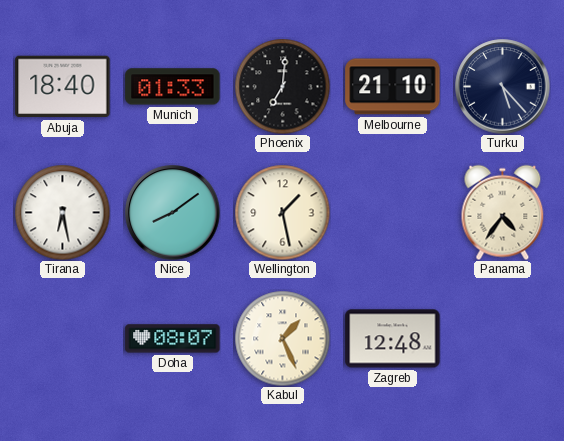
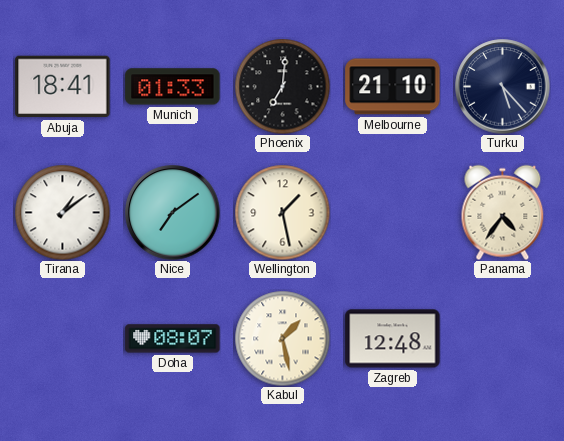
Abuja: 18:40 -> 18:41 (63, 87)
Tirana: 6:28 -> 1:09 (62, 212)
Nice: 8:09 -> 7:09 (173, 213)
Kabul: 1:26 -> 1:28 (282, 338)
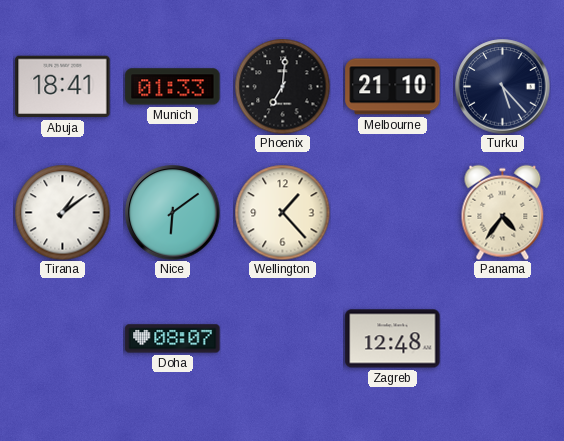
Nice: 7:09 -> 6:09 (173, 213)
Wellington: 1:28 -> 1:23 (282, 212)
Kabul: 1:28 -> none (282, 338)
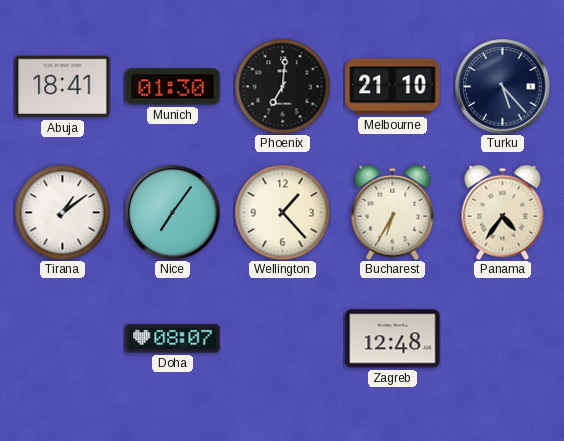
Munich: 01:33 -> 01:30 (173, 87)
Nice: 6:09 -> 7:06 (173, 213)
Bucharest: none -> 6:35 (393, 212)
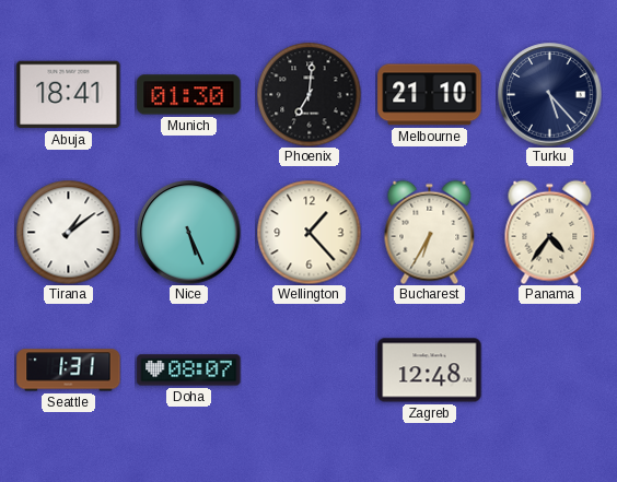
Nice: 7:06 -> 5:26 (189, 233)
Seattle: none -> 1:31 (69, 371)
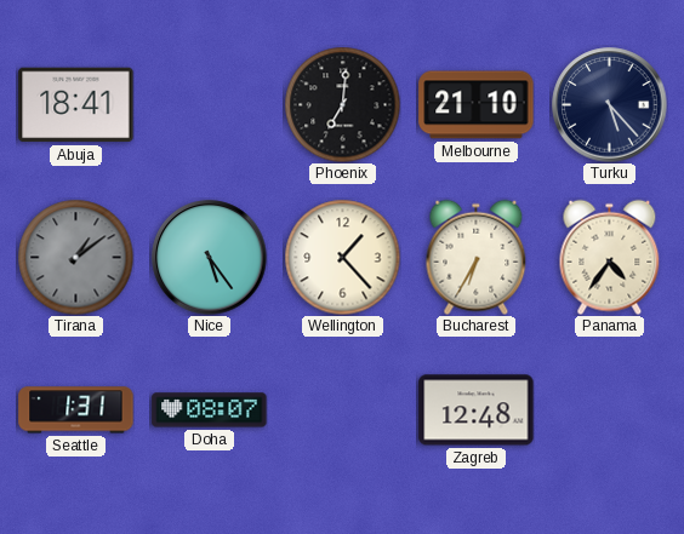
Munich: 01:30 -> none (189, 95)
Tirana dial: white -> grey (75, 257)
Nice: 5:26 -> 5:24 (210, 258)
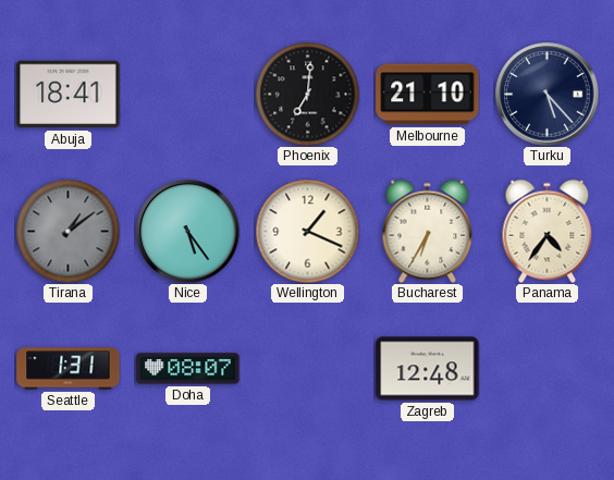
Wellington: 1:23 -> 1:19 (307, 231)
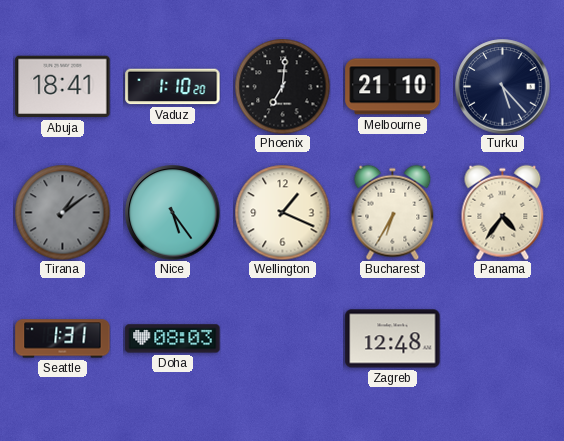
Vaduz: none -> 1:10 (173, 87)
Doha: 08:07 -> 08:03 (173, 339)
